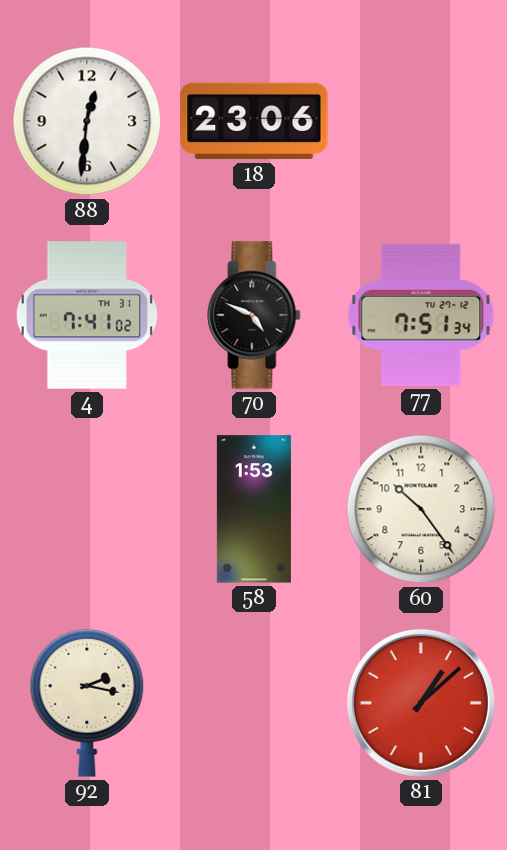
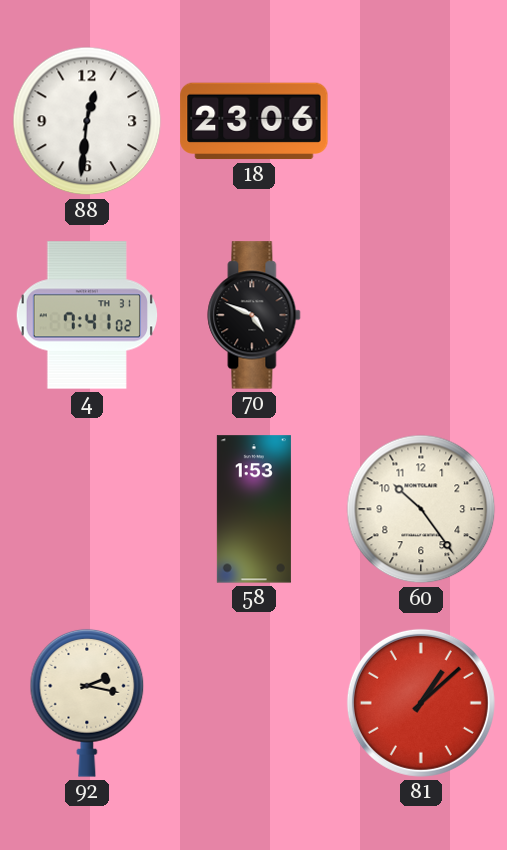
77: 7:51 -> none (421, 315)
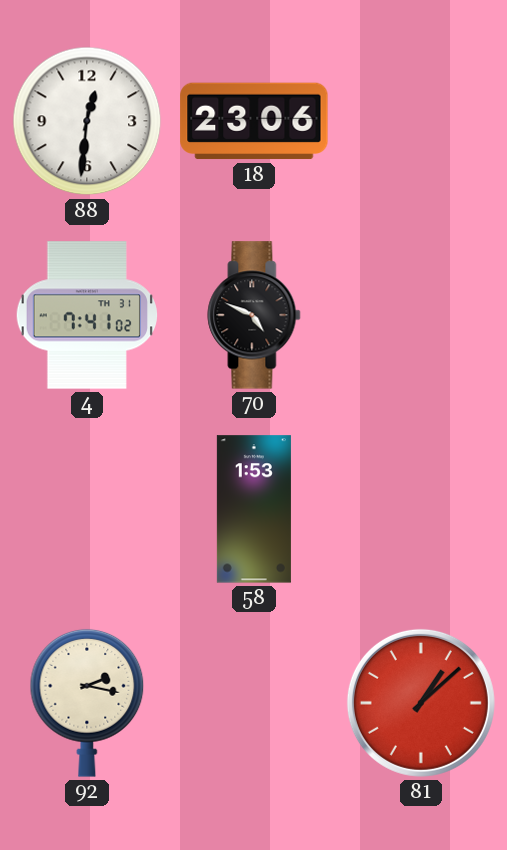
60: 10:24 -> none (421, 509)
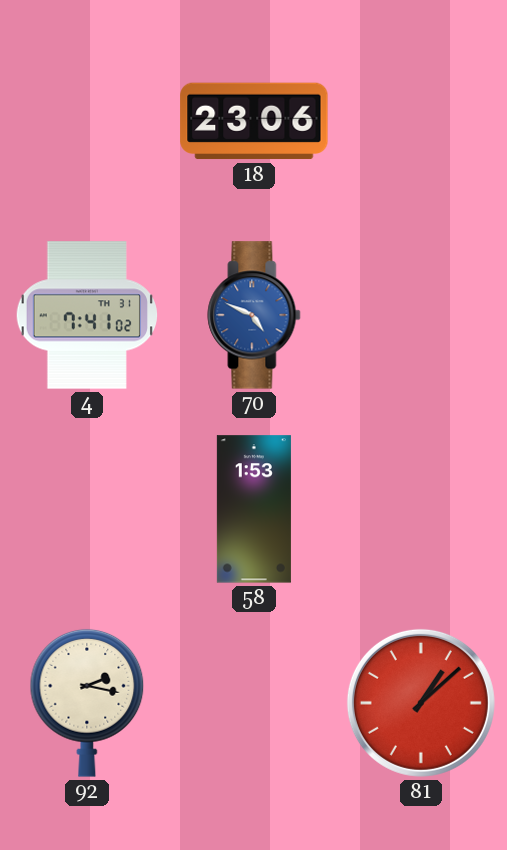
88: 12:31 -> none (87, 121)
70 dial: black -> blue (254, 315)
